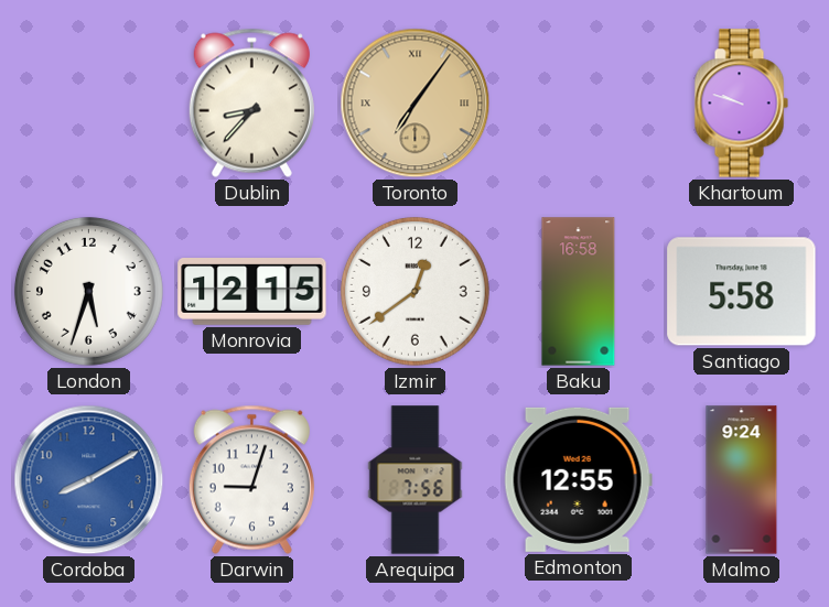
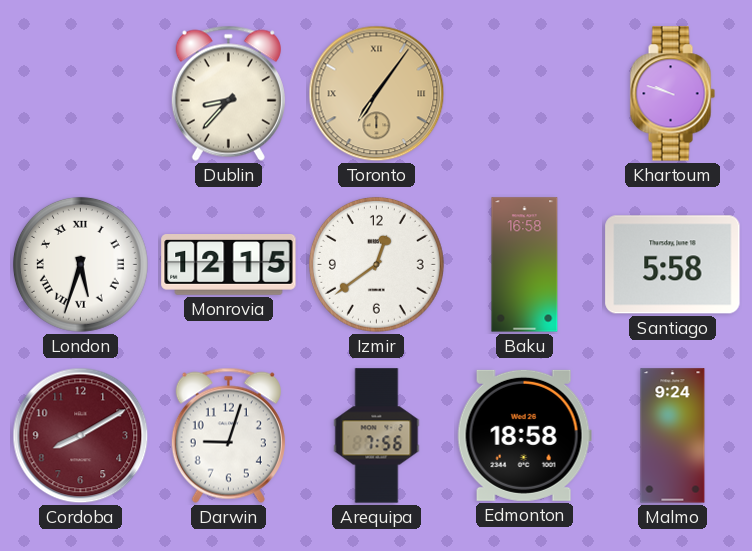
London numerals: Arabic -> Roman (80, 264)
Cordoba dial: blue -> burgundy (81, 436)
Edmonton: 12:55 -> 18:58 (524, 435)
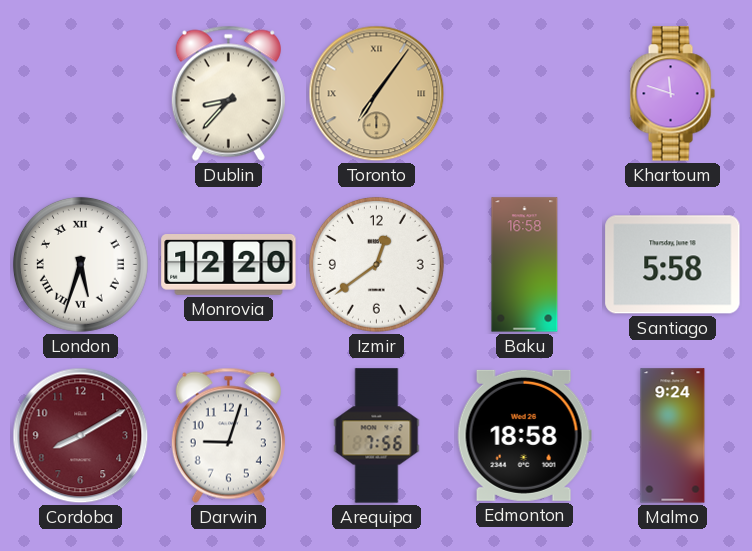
Khartoum: 9:48 -> 11:48 (672, 94)
Monrovia: 12:15 -> 12:20 (229, 265)
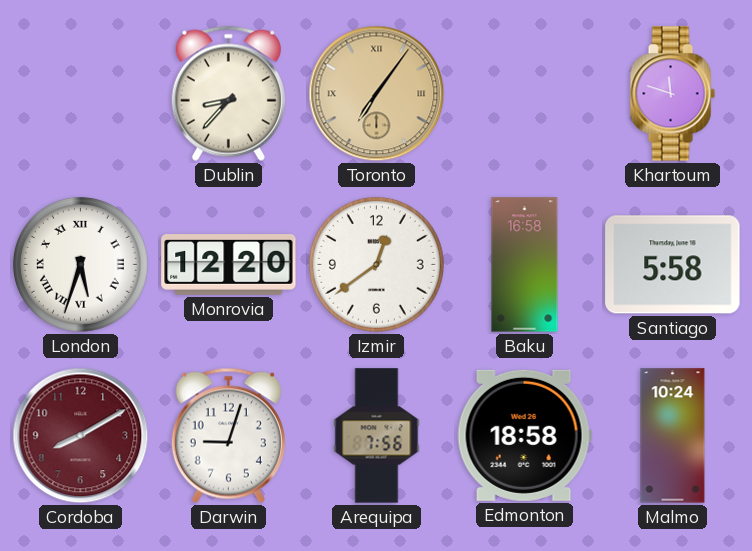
Malmo: 9:24 -> 10:24 (673, 436)
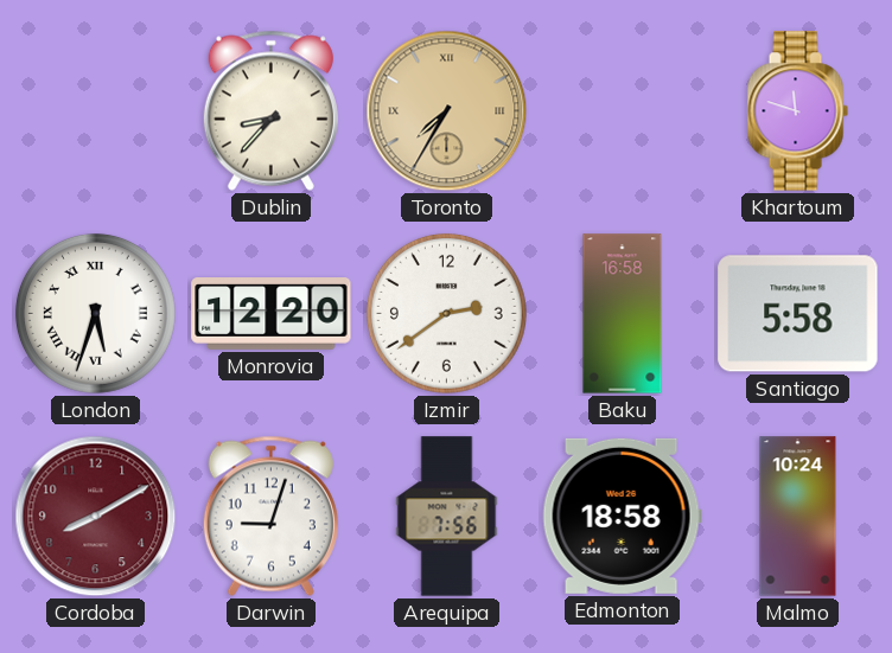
Toronto: 7:06 -> 7:35 (447, 111)
Izmir: 12:39 -> 2:39 (446, 313)
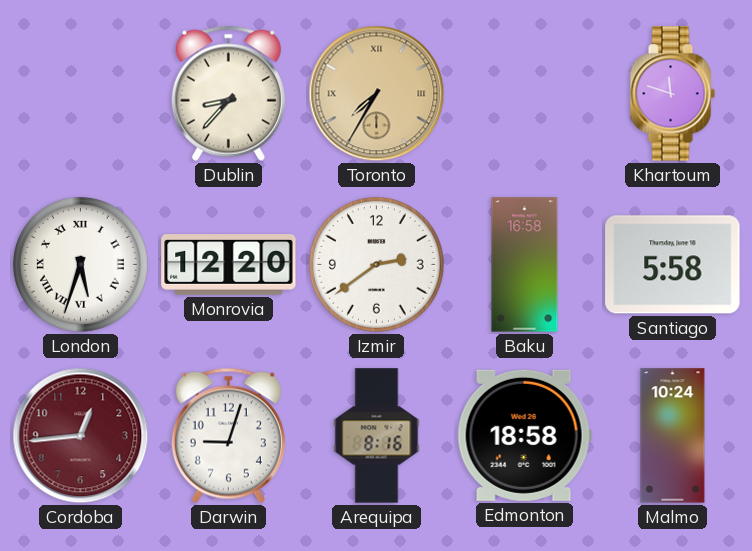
Cordoba: 8:10 -> 12:44 (81, 436)
Arequipa: 7:56 -> 8:16 (377, 436)
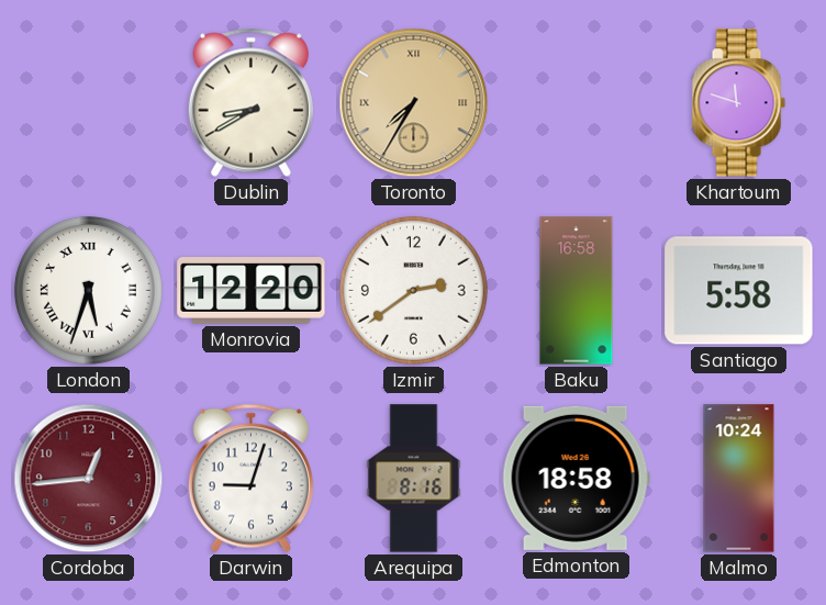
Dublin: 8:37 -> 8:40 (250, 102)
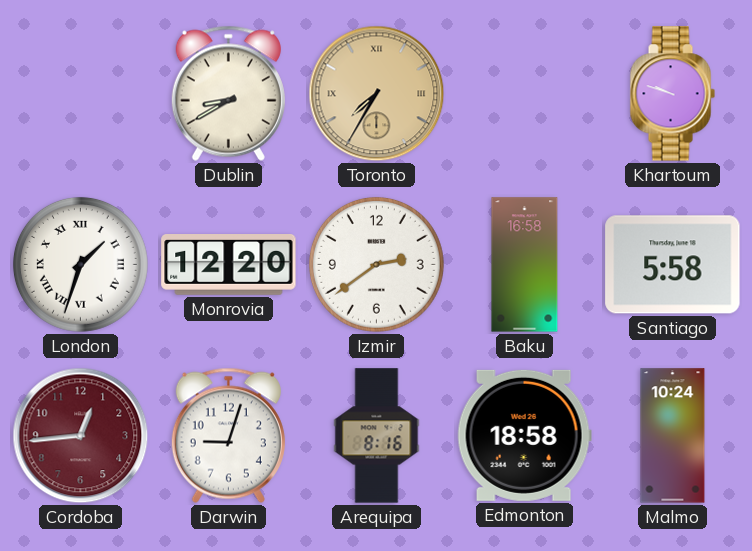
Khartoum: 11:48 -> 9:48 (672, 94)
London: 5:33 -> 1:33 (80, 264)
